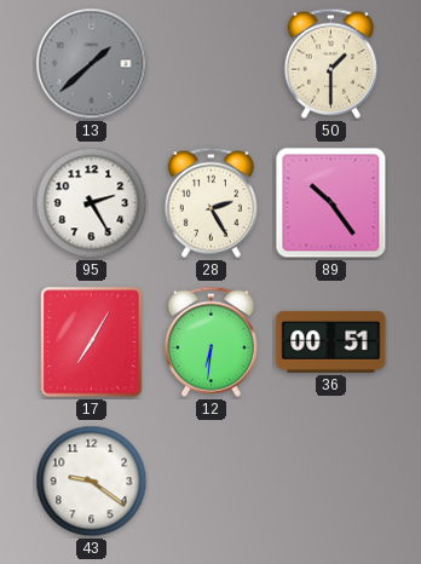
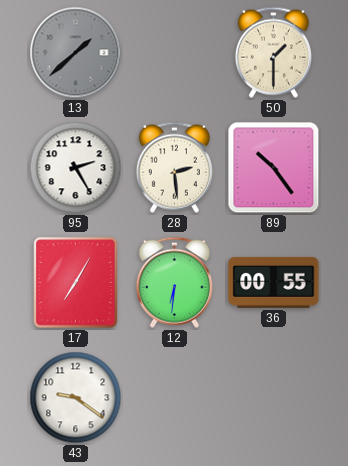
28: 2:25 -> 2:29 (174, 167)
36: 00:51 -> 00:55 (274, 282)
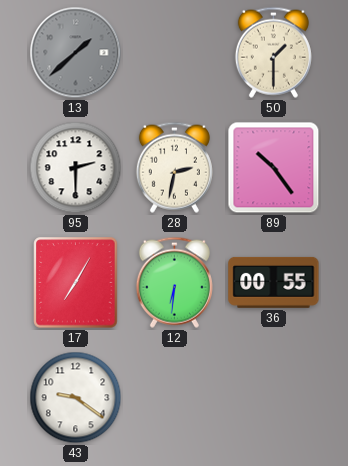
95: 2:25 -> 2:30 (76, 168)
28: 2:29 -> 2:32 (174, 167)
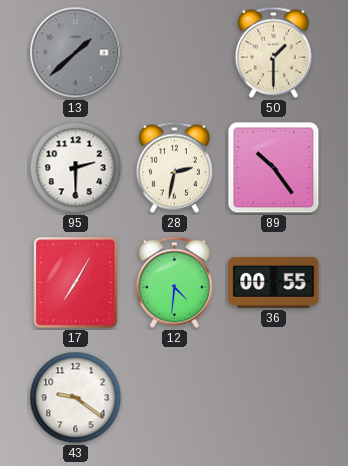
12: 6:31 -> 4:31 (174, 282)
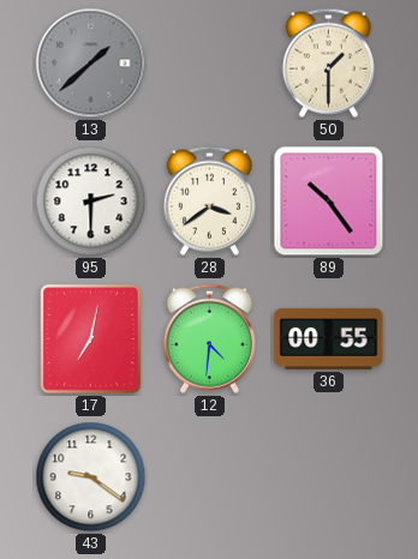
28: 2:32 -> 3:39 (209, 200)
17: 7:05 -> 7:02 (91, 339)
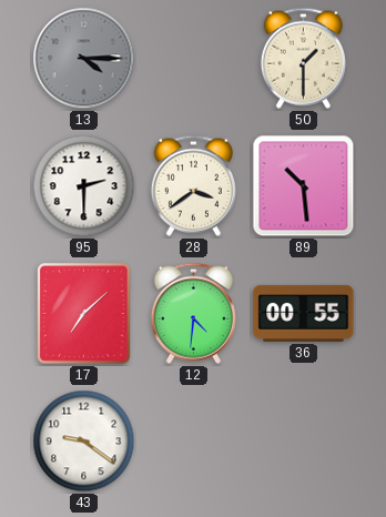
13: 1:38 -> 4:15 (84, 59)
89: 10:24 -> 10:29 (304, 186)
17: 7:02 -> 7:08 (84, 314)
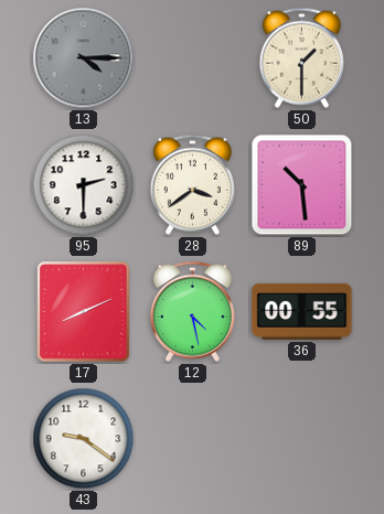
17: 7:08 -> 8:11 (84, 312)
12: 4:31 -> 4:28 (192, 311)
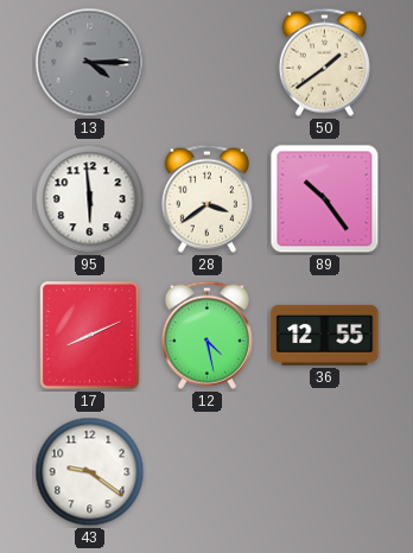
50: 1:30 -> 1:39 (324, 62)
95: 2:30 -> 5:59 (90, 199)
89: 10:29 -> 10:24 (325, 199)
36: 00:55 -> 12:55 (325, 335)
